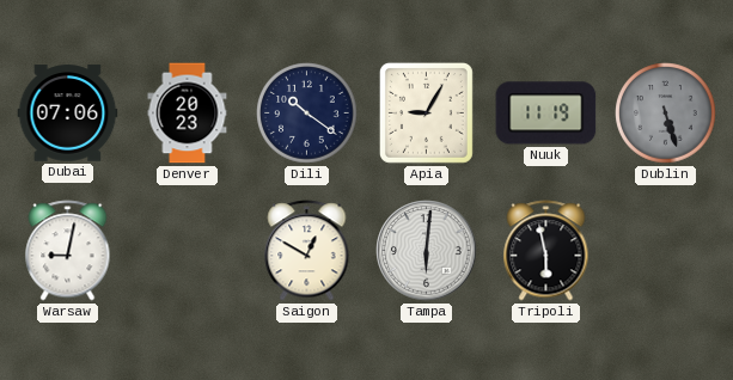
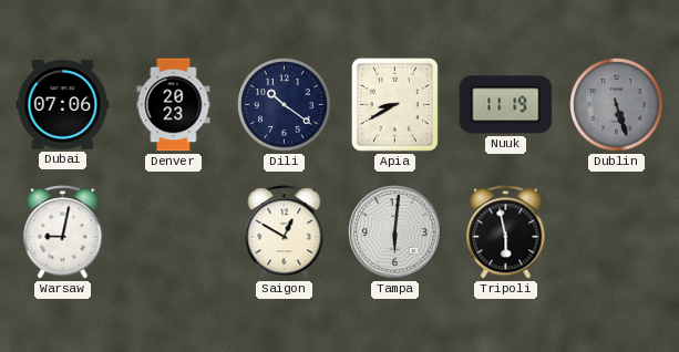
Apia: 9:05 -> 8:40 (394, 104)
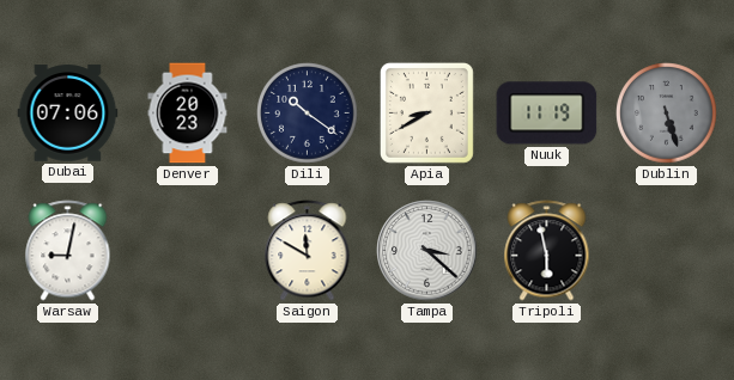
Saigon: 12:50 -> 11:50 (308, 251)
Tampa: 6:01 -> 3:22 (427, 251)
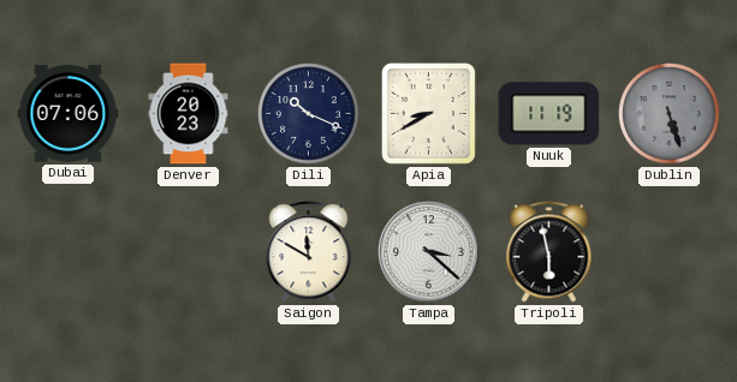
Dili: 10:21 -> 10:19 (309, 114)
Warsaw: 9:02 -> none (68, 251)
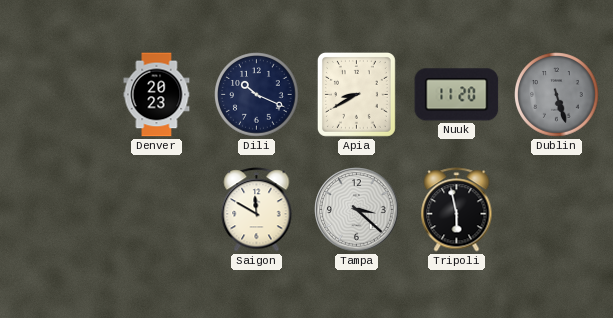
Dubai: 07:06 -> none (69, 114)
Nuuk: 11:19 -> 11:20 (457, 95)
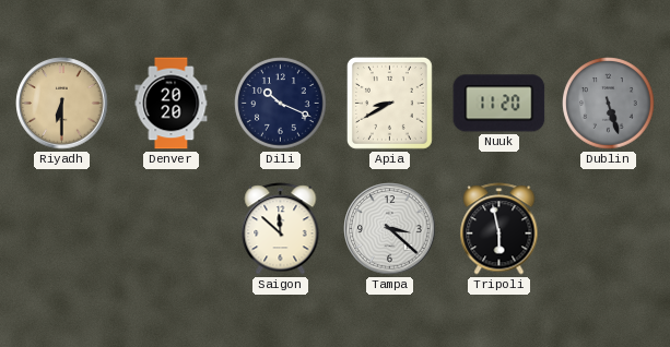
Riyadh: none -> 6:30 (62, 104)
Denver: 20:23 -> 20:20 (172, 104)
Saigon: 11:50 -> 11:52 (281, 229)
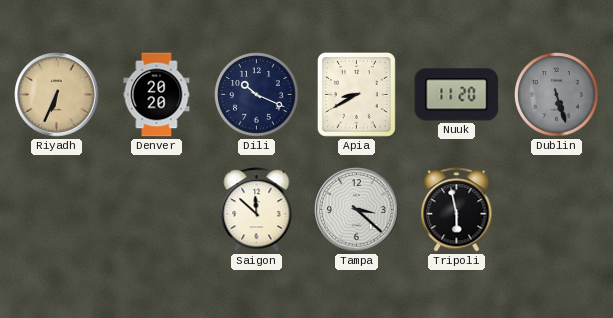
Riyadh: 6:30 -> 6:34 (57, 95)
